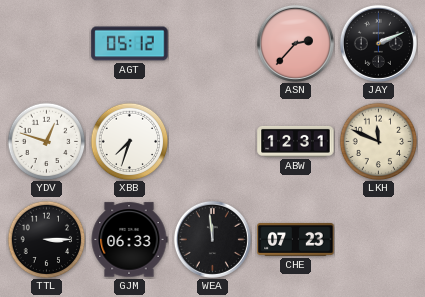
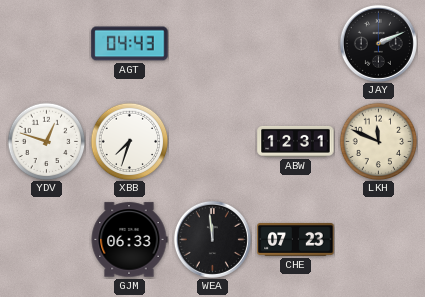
AGT: 05:12 -> 04:43 (130, 44)
ASN: 2:37 -> none (295, 43)
TTL: 3:15 -> none (46, 239)
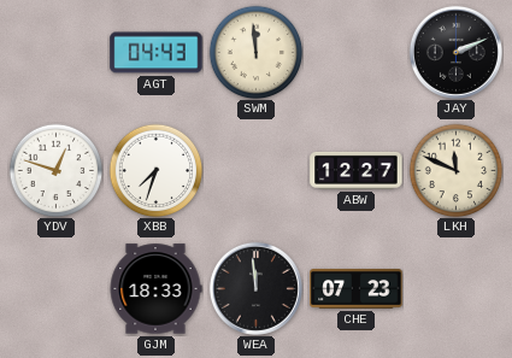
SWM: none -> 11:59 (255, 52)
ABW: 12:31 -> 12:27 (357, 170)
GJM: 06:33 -> 18:33 (155, 289)
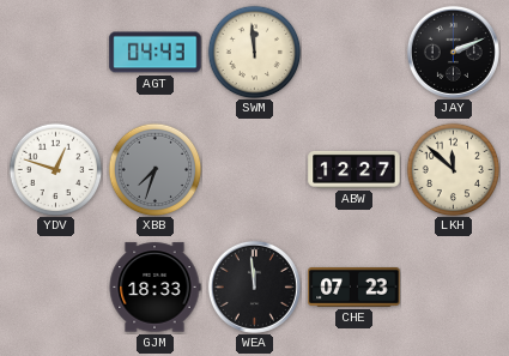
XBB dial: white -> grey (154, 169)
LKH: 11:49 -> 11:52 (453, 169)
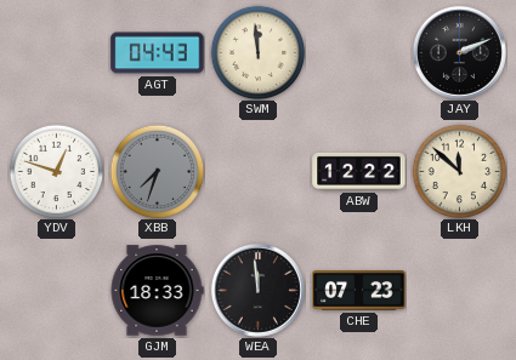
ABW: 12:27 -> 12:22 (359, 171)
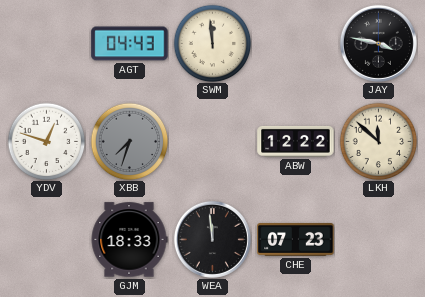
JAY: 2:11 -> 3:47 (378, 43)
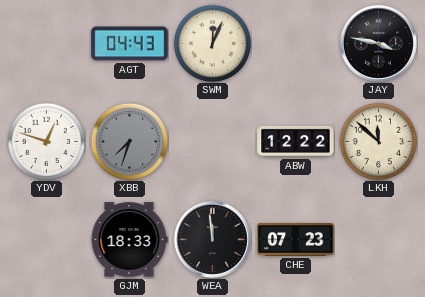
SWM: 11:59 -> 12:04 (212, 43)
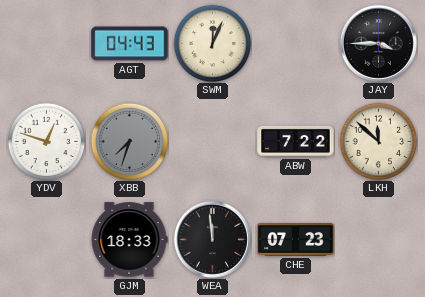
JAY: 3:47 -> 3:45 (378, 43)
ABW: 12:22 -> 7:22 (296, 141)
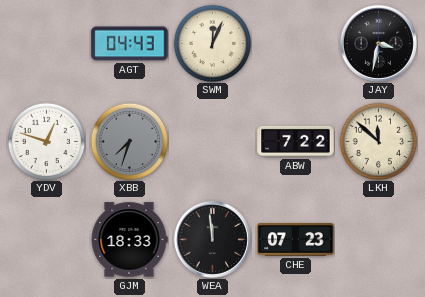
JAY: 3:45 -> 3:32 (378, 43)
